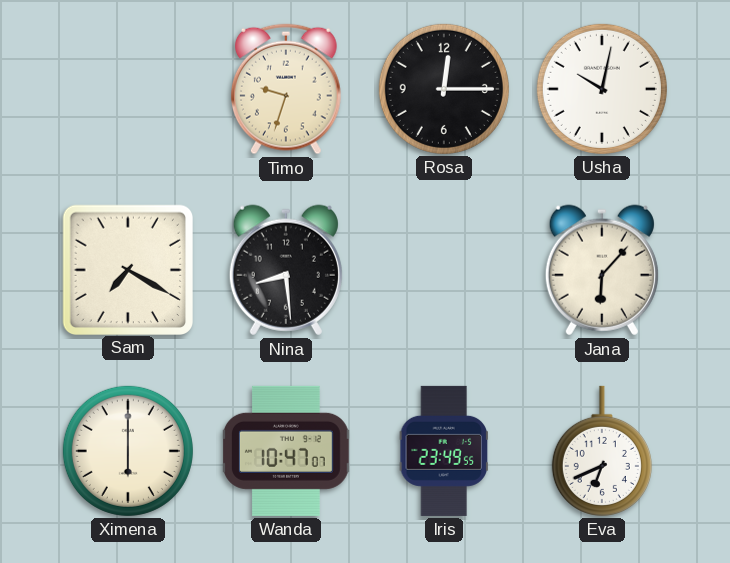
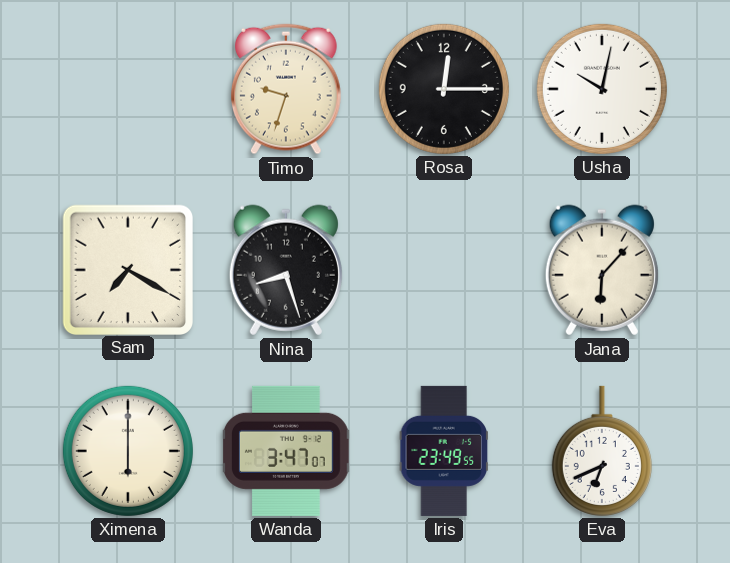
Nina: 8:29 -> 8:27 (286, 270)
Wanda: 10:47 -> 3:47 (286, 451)
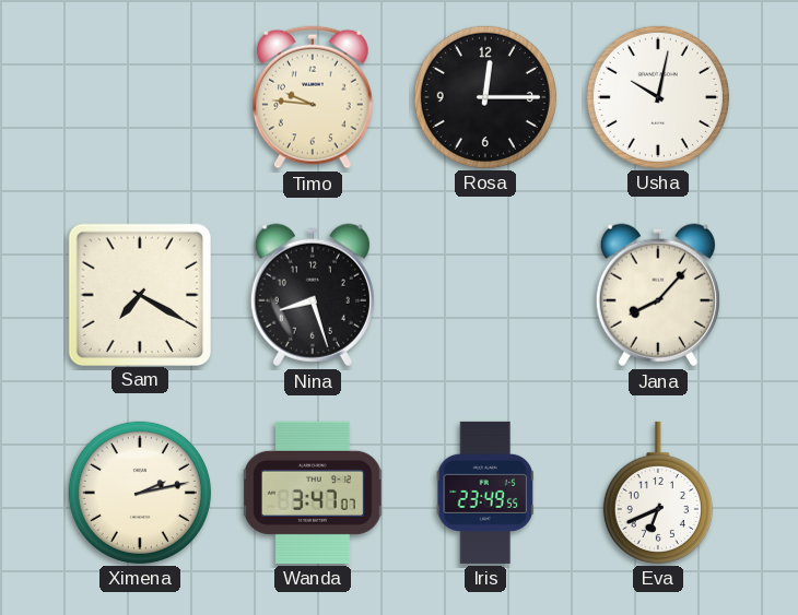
Timo: 9:33 -> 9:46 (313, 97)
Jana: 6:07 -> 8:07 (658, 295)
Ximena: 6:00 -> 2:13 (140, 493)
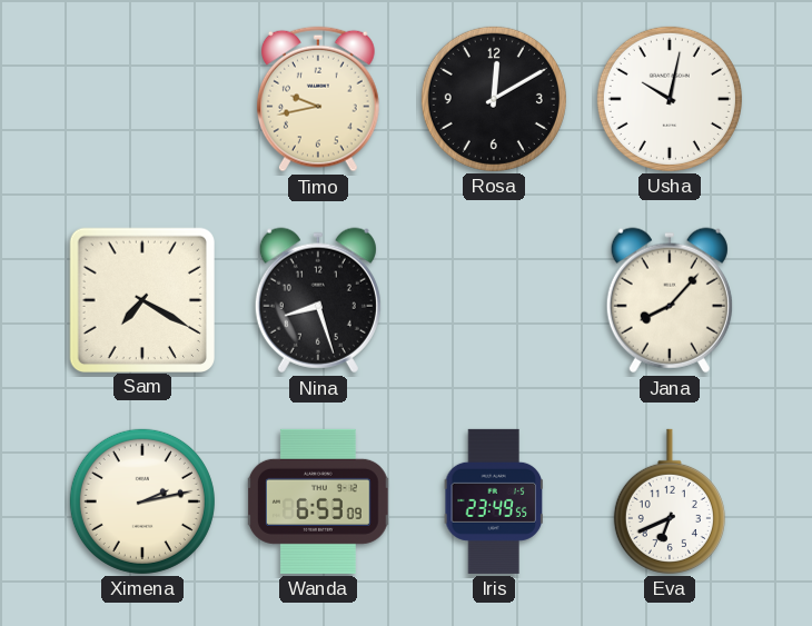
Timo: 9:46 -> 9:43 (318, 99)
Rosa: 12:15 -> 12:10 (494, 99)
Wanda: 3:47 -> 6:53 (318, 501)
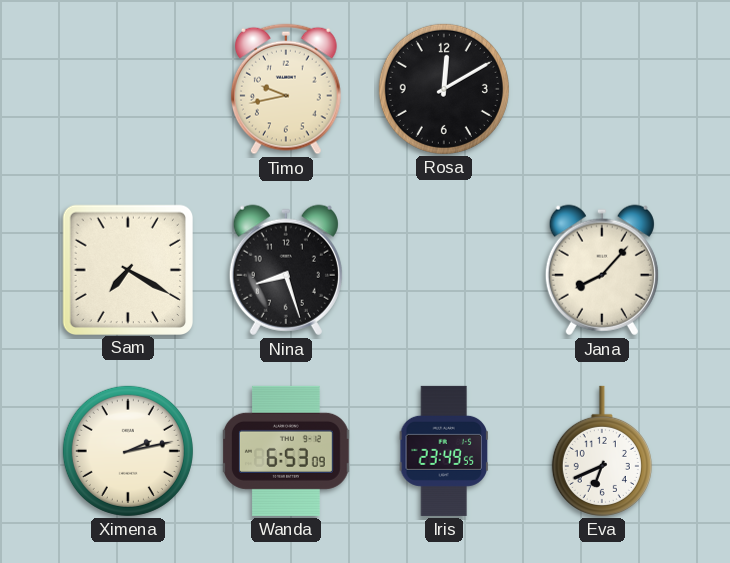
Usha: 10:02 -> none (670, 99)
